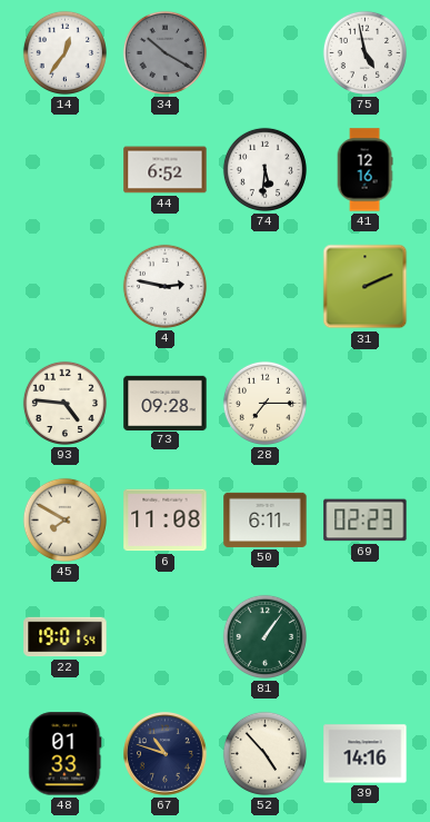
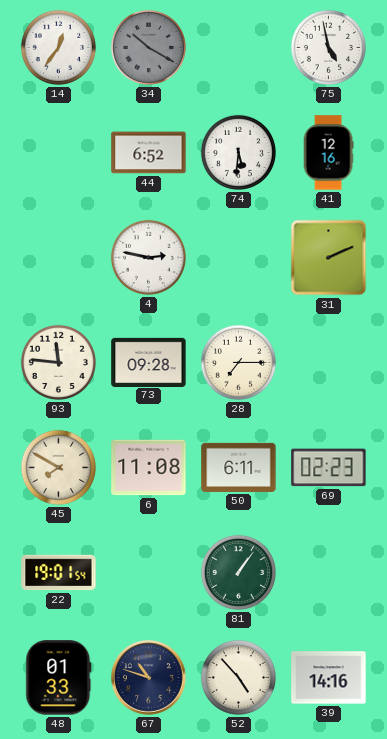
93: 4:46 -> 11:46 (58, 362)
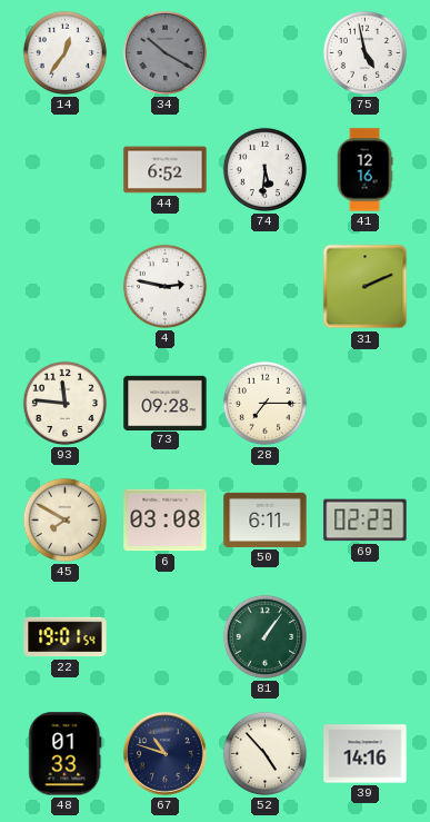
6: 11:08 -> 03:08 (166, 521)
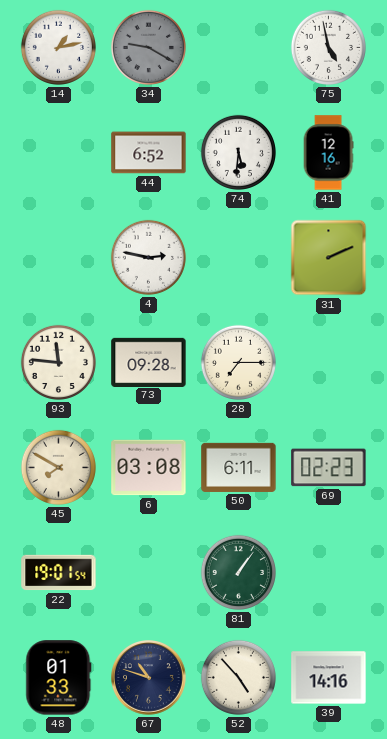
14: 12:36 -> 1:13 (58, 47)
34: 10:20 -> 9:20 (148, 47)
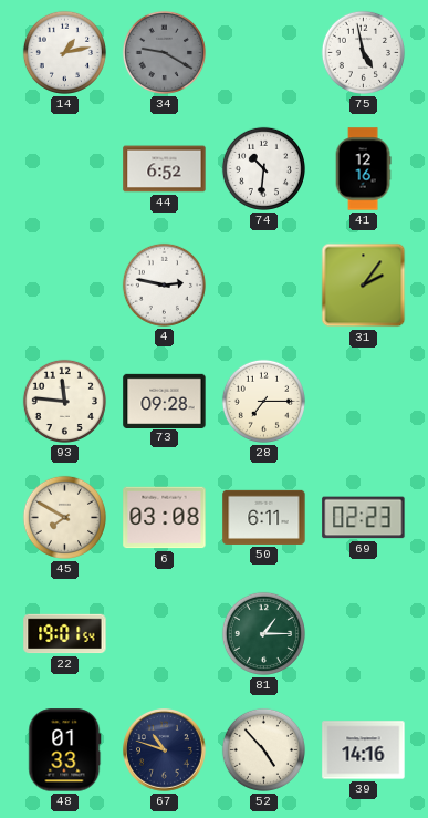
74: 5:31 -> 10:31 (263, 168)
31: 2:11 -> 2:06 (364, 286)
81: 1:06 -> 1:15 (263, 633)
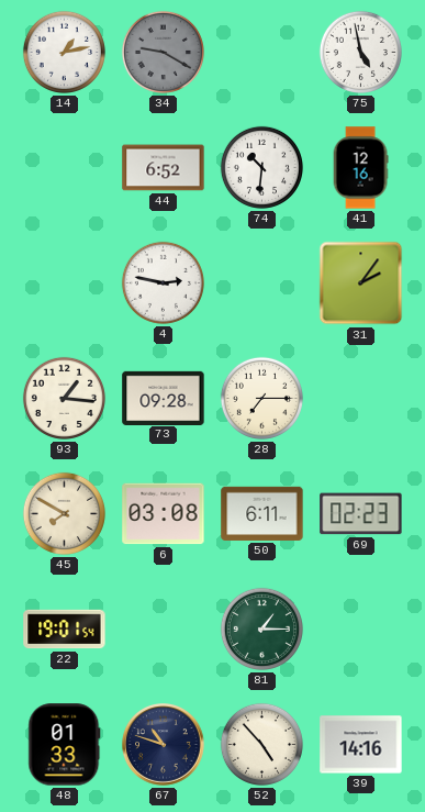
93: 11:46 -> 1:16 (64, 398)
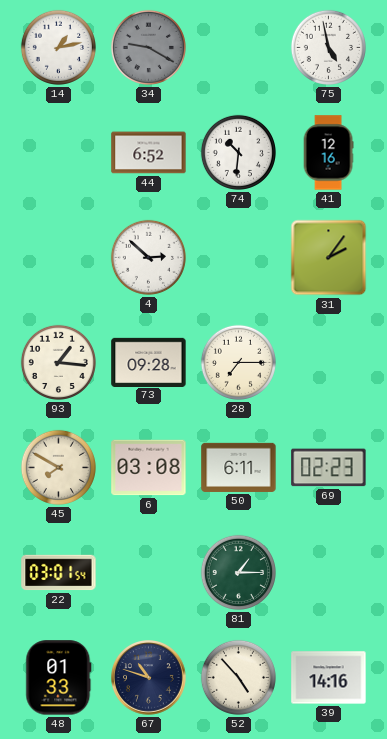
4: 2:47 -> 2:52 (148, 257)
22: 19:01 -> 03:01 (59, 573)
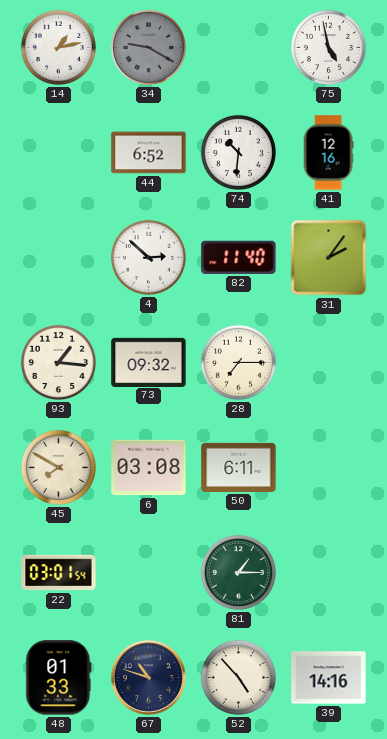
82: none -> 11:40 (239, 257)
73: 09:28 -> 09:32 (149, 362)
69: 02:23 -> none (329, 468)
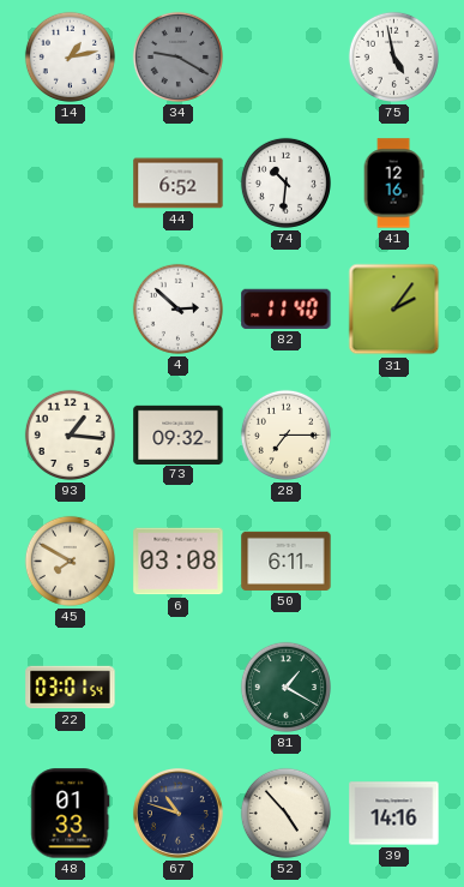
81: 1:15 -> 1:20 (285, 687)
